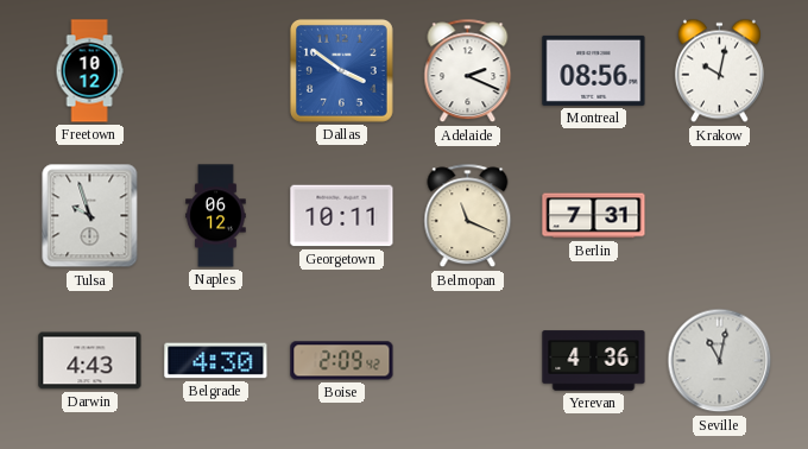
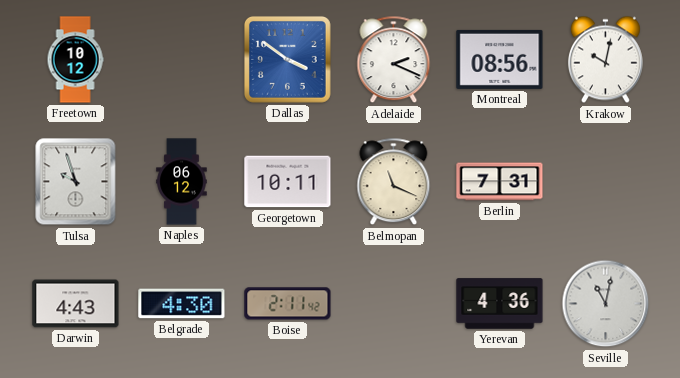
Boise: 2:09 -> 2:11 (288, 304)
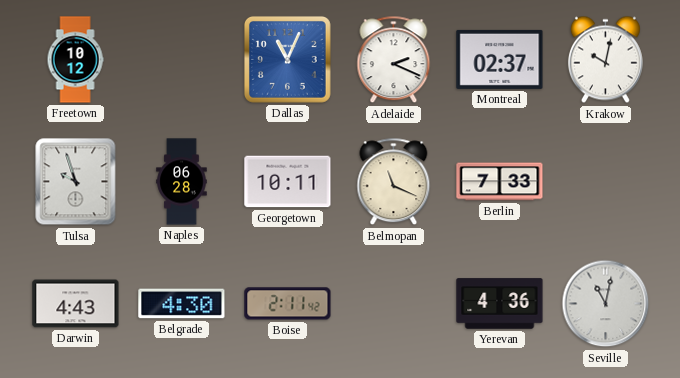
Dallas: 3:51 -> 11:04 (287, 59)
Montreal: 08:56 -> 02:37 (500, 59)
Naples: 06:12 -> 06:28 (182, 182)
Berlin: 7:31 -> 7:33 (500, 182)
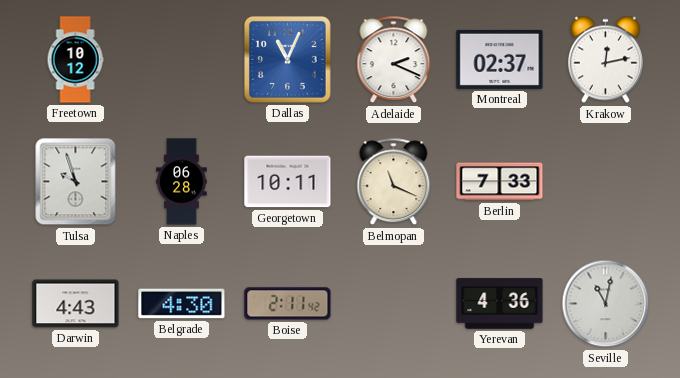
Krakow: 10:02 -> 12:13 (605, 60)
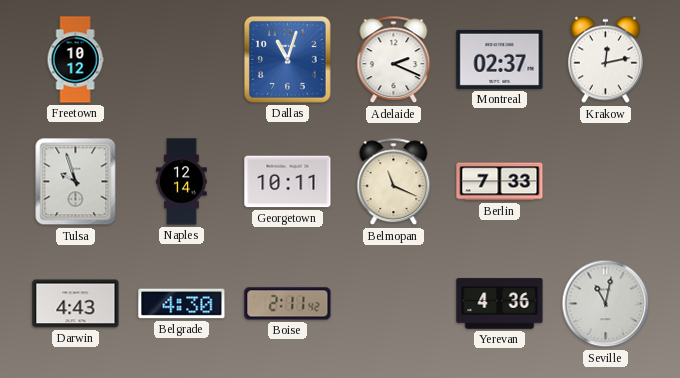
Dallas: 11:04 -> 11:03 (287, 59)
Naples: 06:28 -> 12:14 (182, 182)
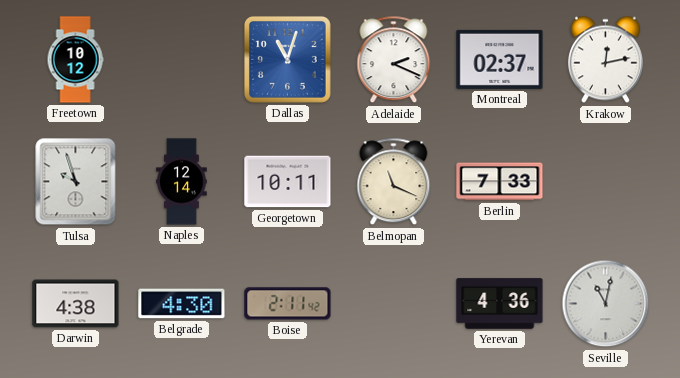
Darwin: 4:43 -> 4:38 (76, 304)
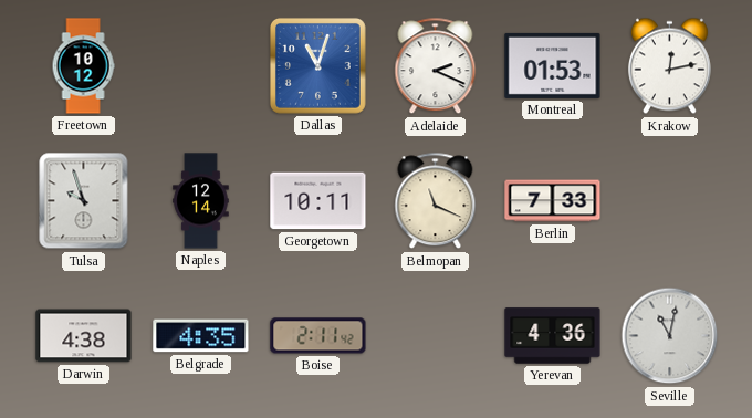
Montreal: 02:37 -> 01:53 (553, 65)
Belgrade: 4:30 -> 4:35 (201, 336)
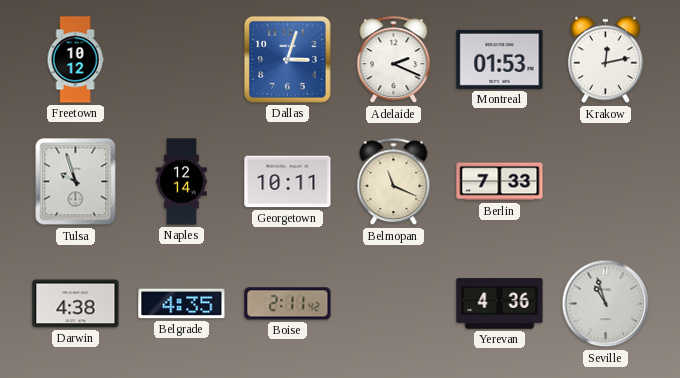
Dallas: 11:03 -> 3:03 (287, 59)
Seville: 11:02 -> 10:57 (606, 304)
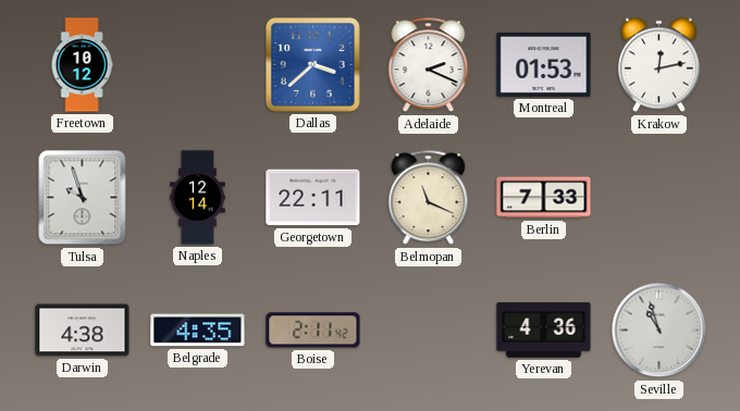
Dallas: 3:03 -> 3:38 (312, 64)
Georgetown: 10:11 -> 22:11 (313, 198)
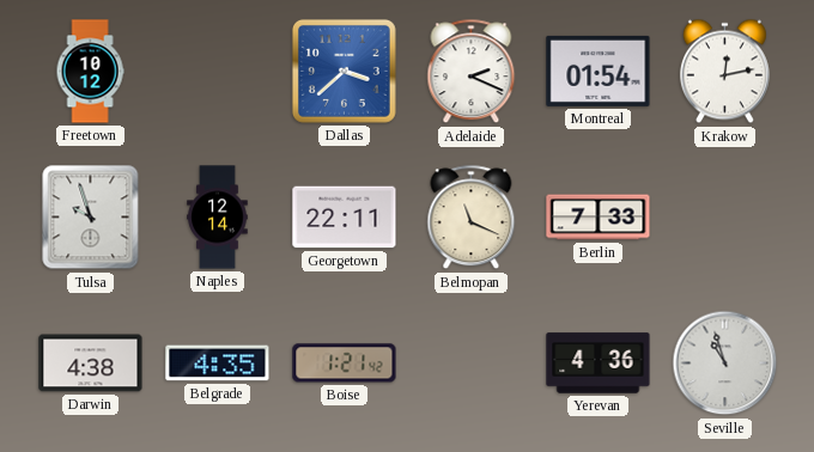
Montreal: 01:53 -> 01:54 (599, 71)
Boise: 2:11 -> 1:21 (345, 364)
